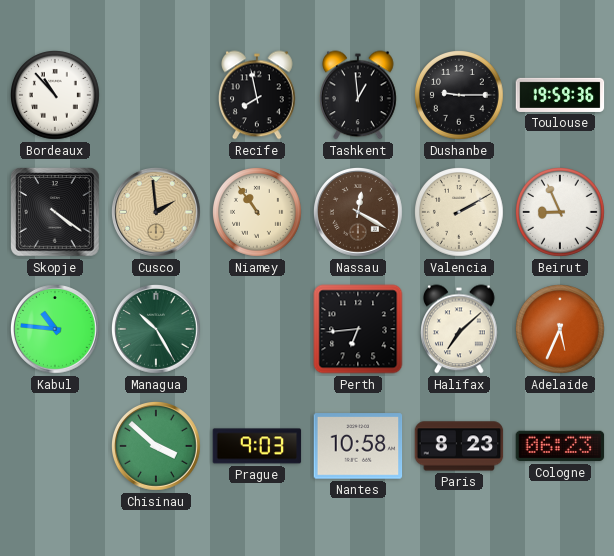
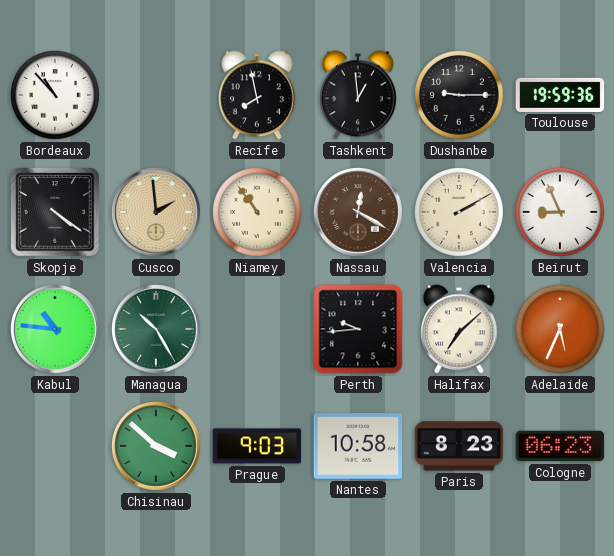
Perth: 6:44 -> 9:44 (358, 329)
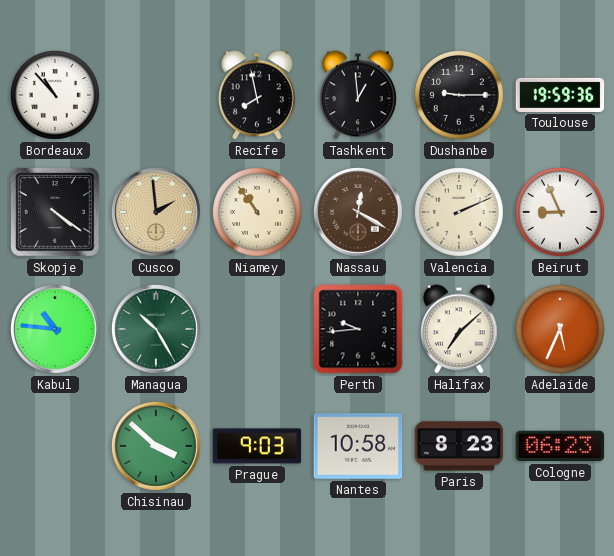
Valencia: 2:10 -> 2:11 (460, 213)
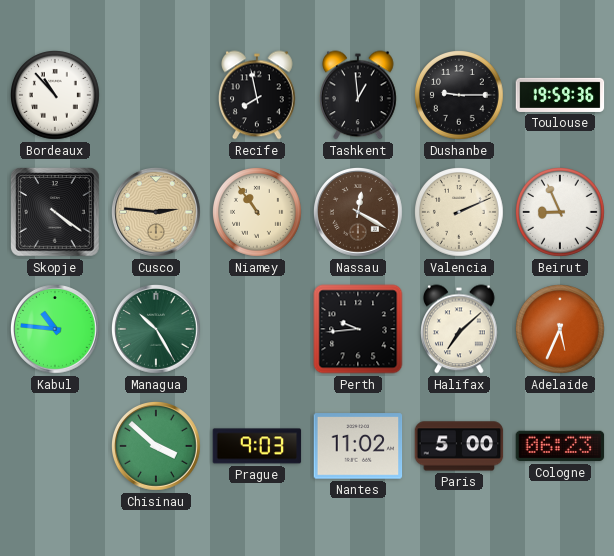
Cusco: 1:59 -> 2:46 (157, 213)
Nantes: 10:58 -> 11:02 (358, 446)
Paris: 8:23 -> 5:00 (459, 446)
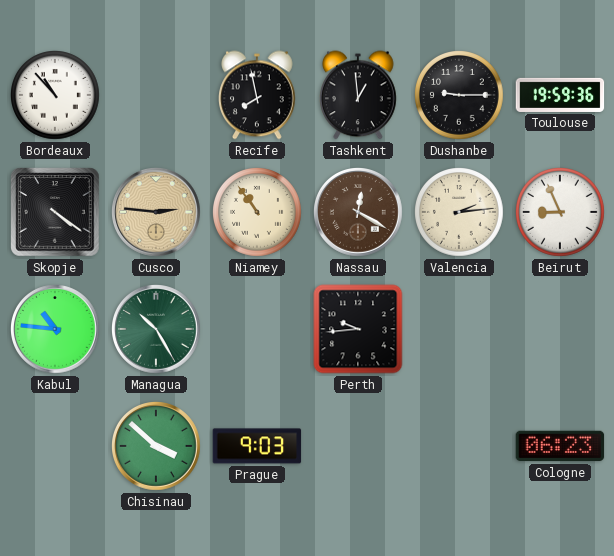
Valencia: 2:11 -> 2:14 (460, 213)
Halifax: 7:08 -> none (460, 329)
Adelaide: 5:34 -> none (561, 330)
Nantes: 11:02 -> none (358, 446)
Paris: 5:00 -> none (459, 446)
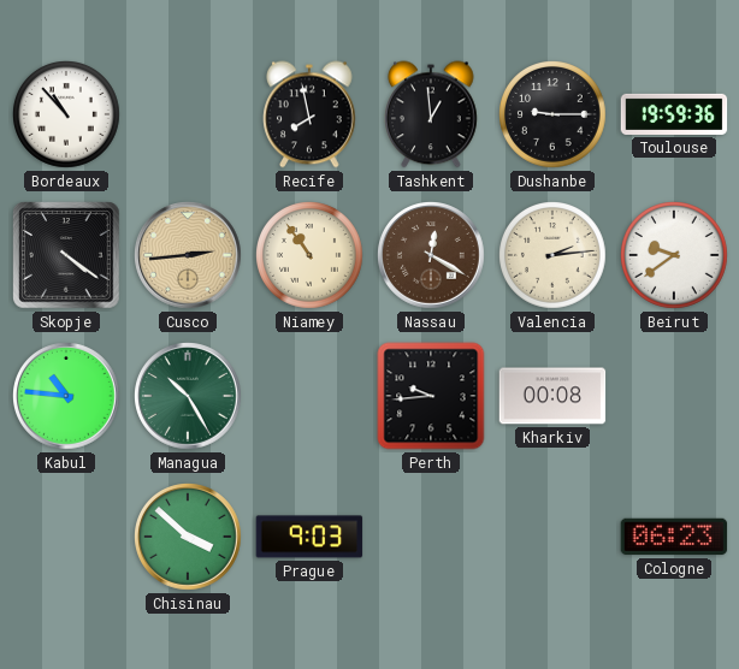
Cusco: 2:46 -> 2:44 (189, 256)
Beirut: 8:56 -> 9:39 (675, 256)
Kharkiv: none -> 00:08 (552, 396)
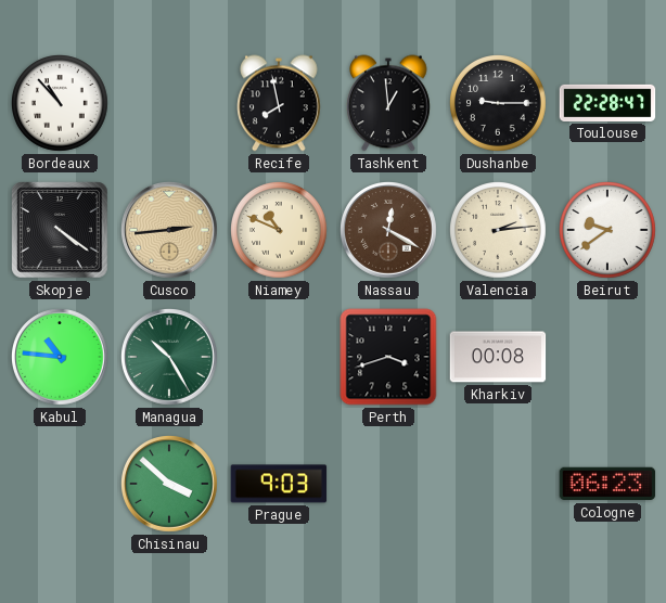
Toulouse: 19:59 -> 22:28 (607, 103)
Niamey: 10:54 -> 10:49 (280, 231)
Perth: 9:44 -> 3:42 (388, 357)
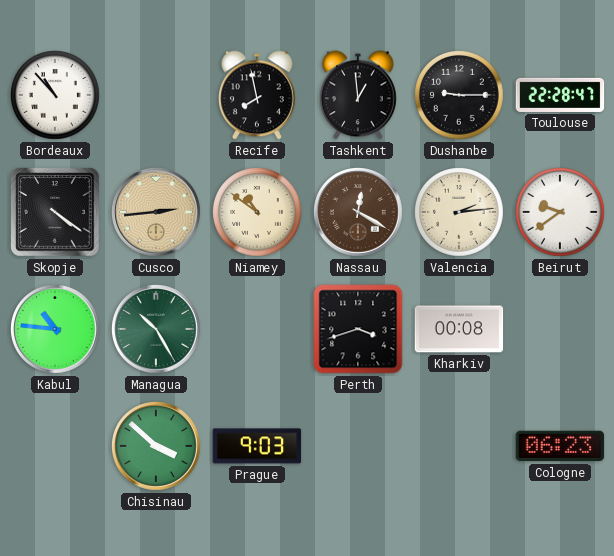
Niamey: 10:49 -> 10:51 (258, 213)
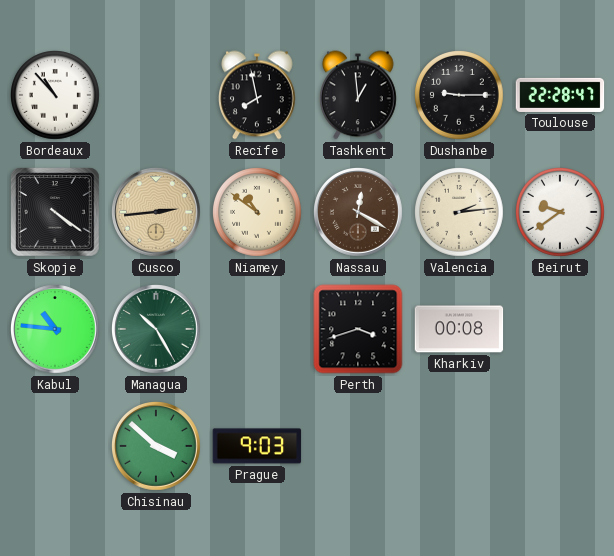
Cologne: 06:23 -> none (560, 446)
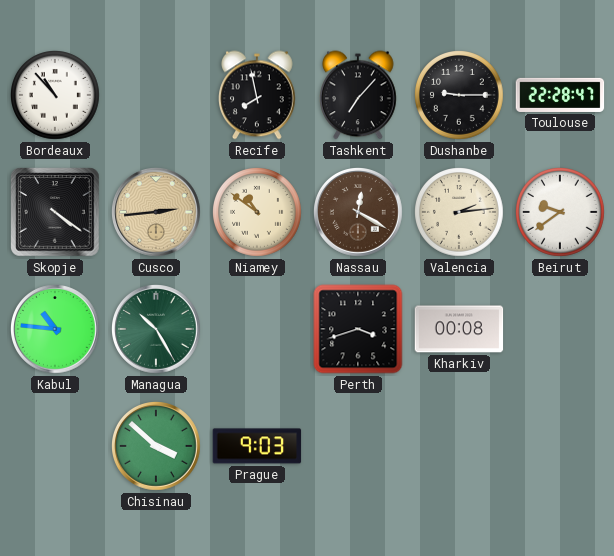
Tashkent: 12:59 -> 7:07 (359, 95)
